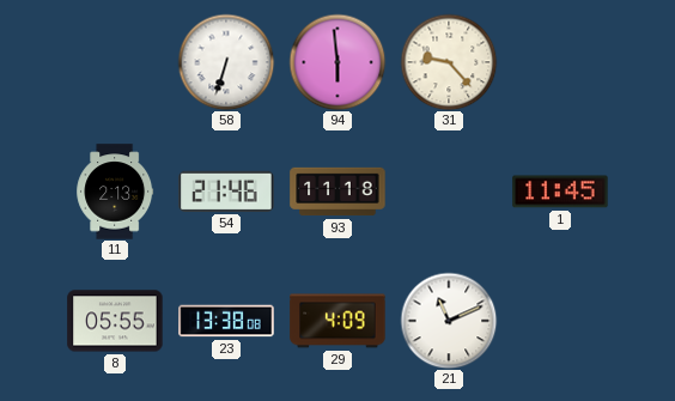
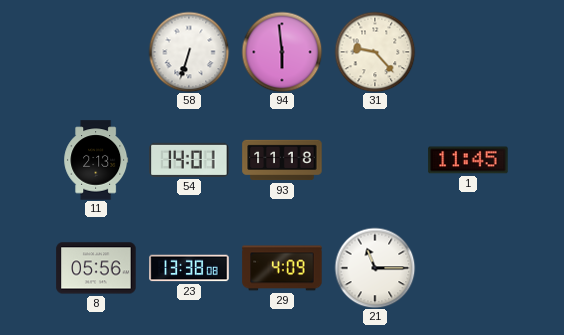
54: 21:46 -> 14:01 (189, 160)
8: 05:55 -> 05:56 (96, 268)
21: 11:11 -> 11:15 (375, 268)
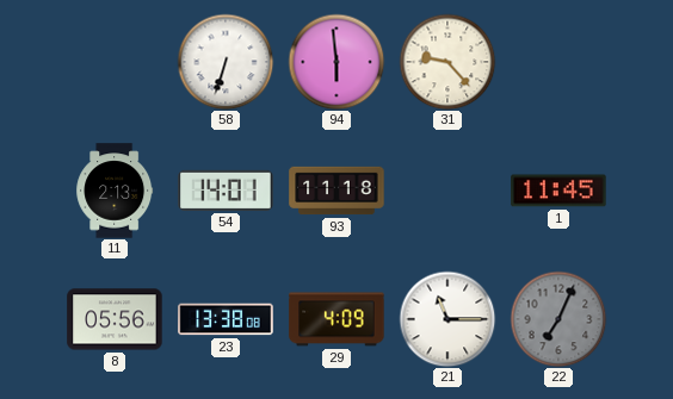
22: none -> 7:04 (558, 319)
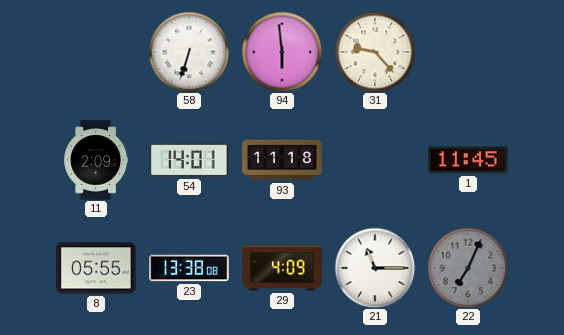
11: 2:13 -> 2:09 (96, 160)
8: 05:56 -> 05:55 (96, 268)
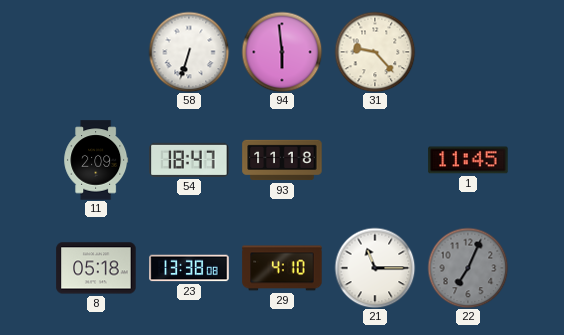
54: 14:01 -> 18:47 (189, 160)
8: 05:55 -> 05:18 (96, 268)
29: 4:09 -> 4:10 (282, 268)
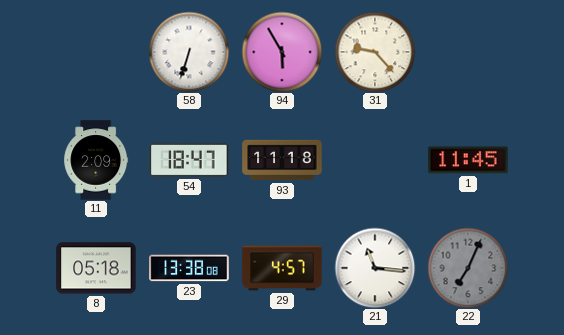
94: 5:59 -> 5:55 (282, 52)
29: 4:10 -> 4:57 (282, 268)
21: 11:15 -> 11:16 (375, 268)
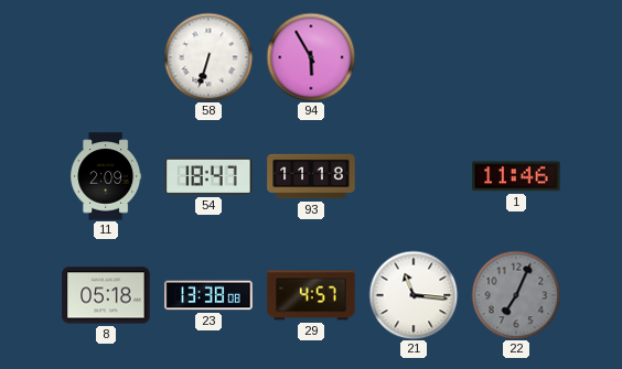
31: 9:23 -> none (375, 52)
1: 11:45 -> 11:46 (516, 176)
